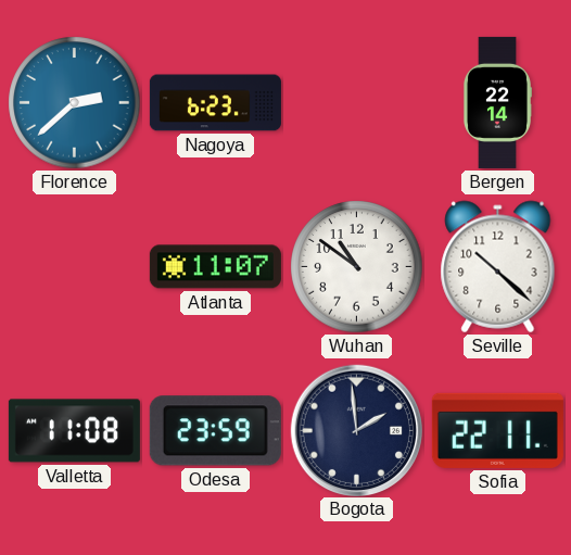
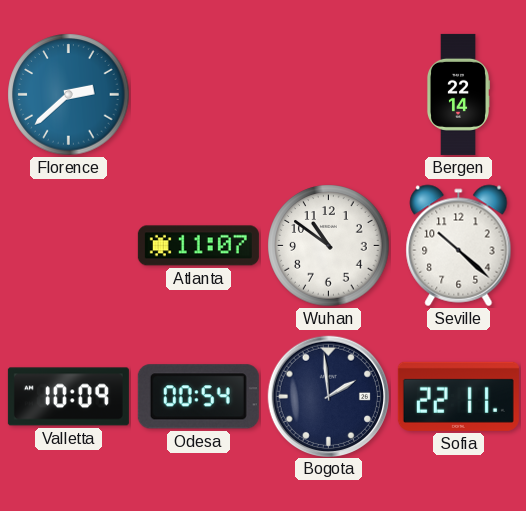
Nagoya: 6:23 -> none (215, 103)
Valletta: 11:08 -> 10:09 (68, 397)
Odesa: 23:59 -> 00:54 (198, 397)
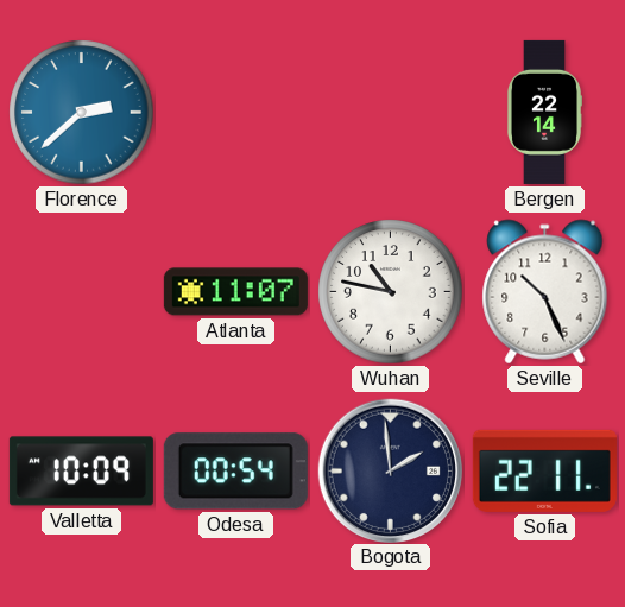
Wuhan: 10:51 -> 10:47 (391, 292)
Seville: 10:22 -> 10:26 (545, 292)
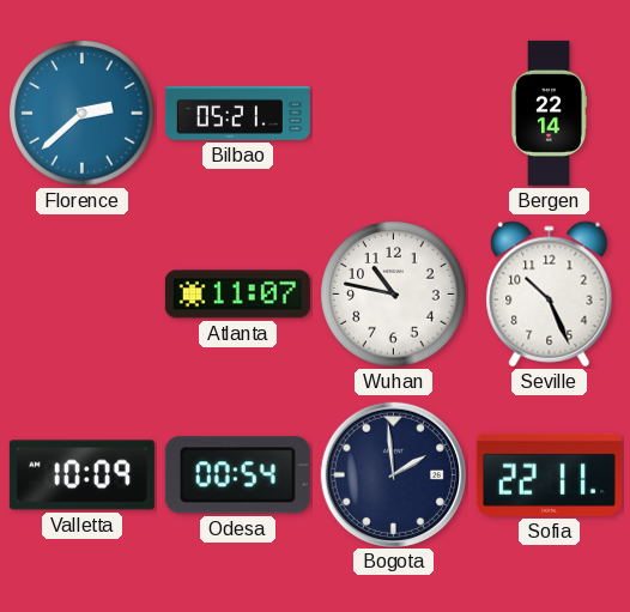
Bilbao: none -> 05:21 (237, 113)
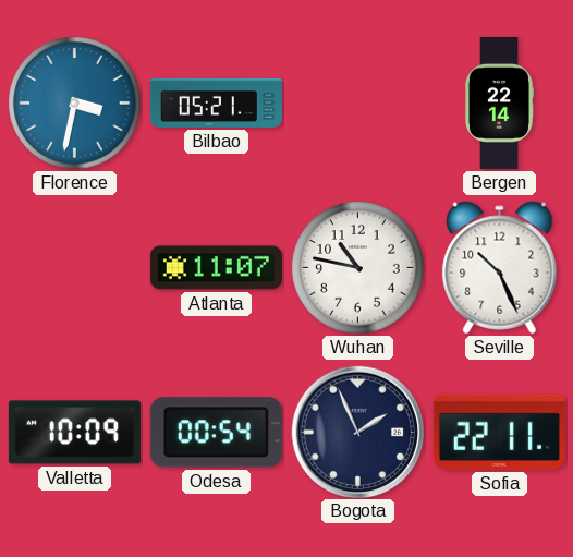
Florence: 2:38 -> 3:32 (75, 104)
Bogota: 1:59 -> 1:56 (357, 432)
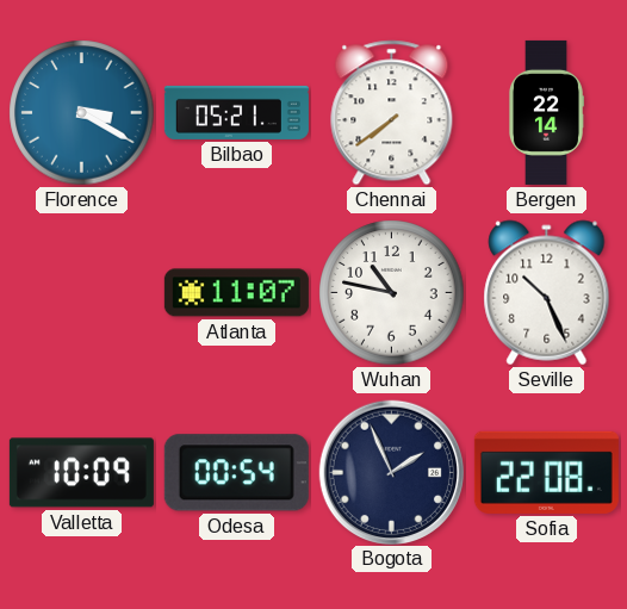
Florence: 3:32 -> 3:20 (82, 113)
Chennai: none -> 7:39 (392, 113)
Sofia: 22:11 -> 22:08 (546, 472)
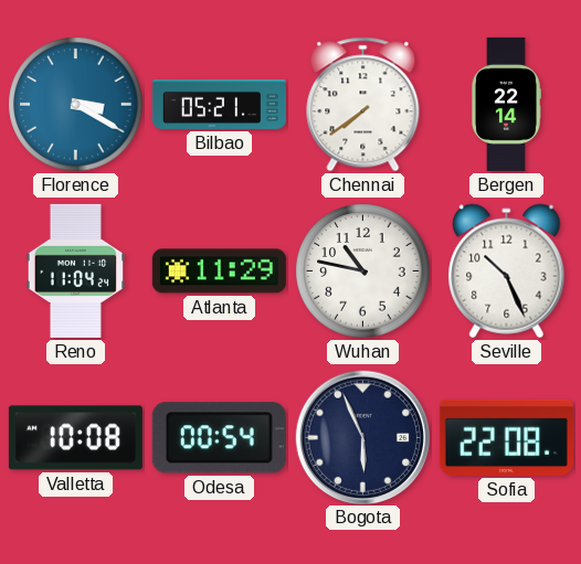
Reno: none -> 11:04 (75, 270)
Atlanta: 11:07 -> 11:29 (219, 272)
Valletta: 10:09 -> 10:08 (75, 438)
Bogota: 1:56 -> 5:56 (362, 437)
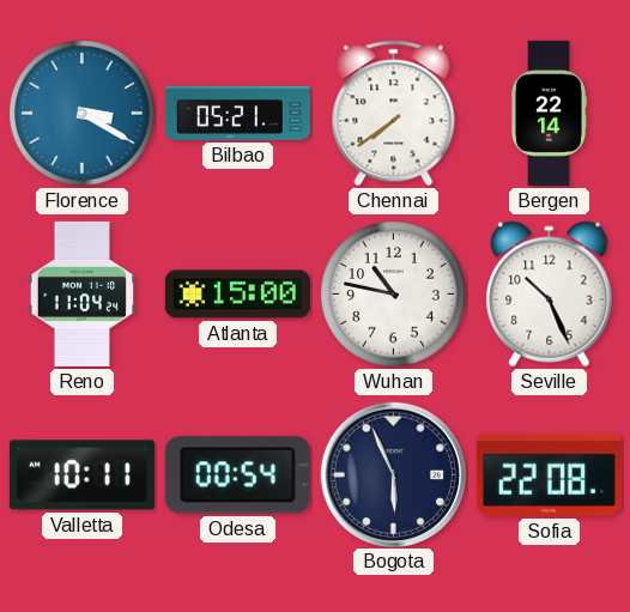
Atlanta: 11:29 -> 15:00 (237, 295)
Valletta: 10:08 -> 10:11 (81, 475)
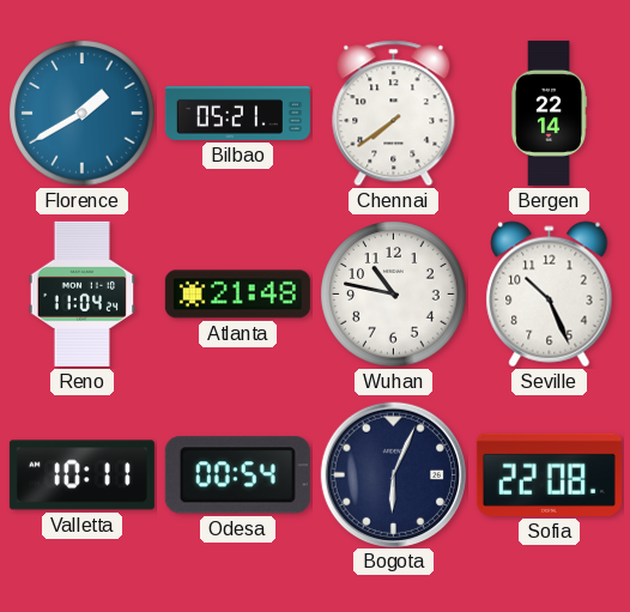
Florence: 3:20 -> 1:40 (83, 114)
Atlanta: 15:00 -> 21:48 (237, 295)
Bogota: 5:56 -> 6:04 (393, 474)
